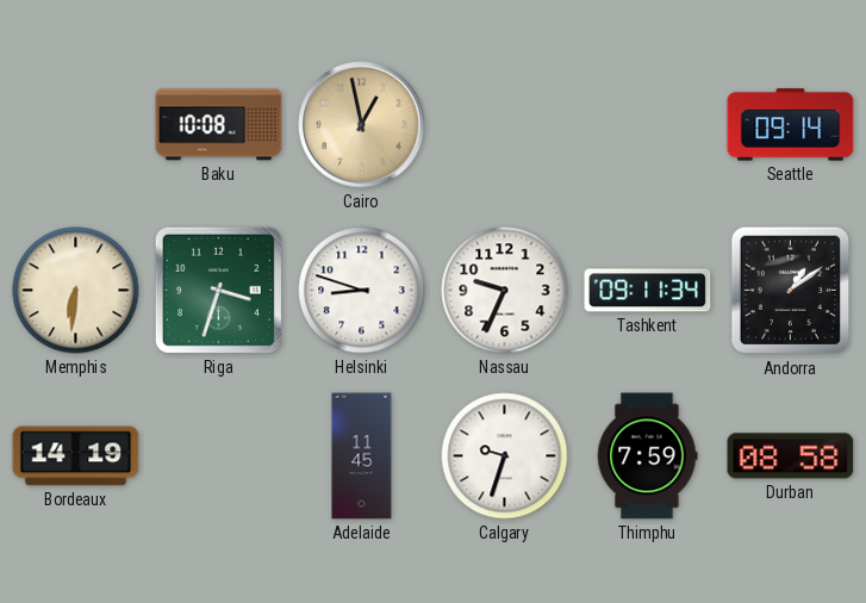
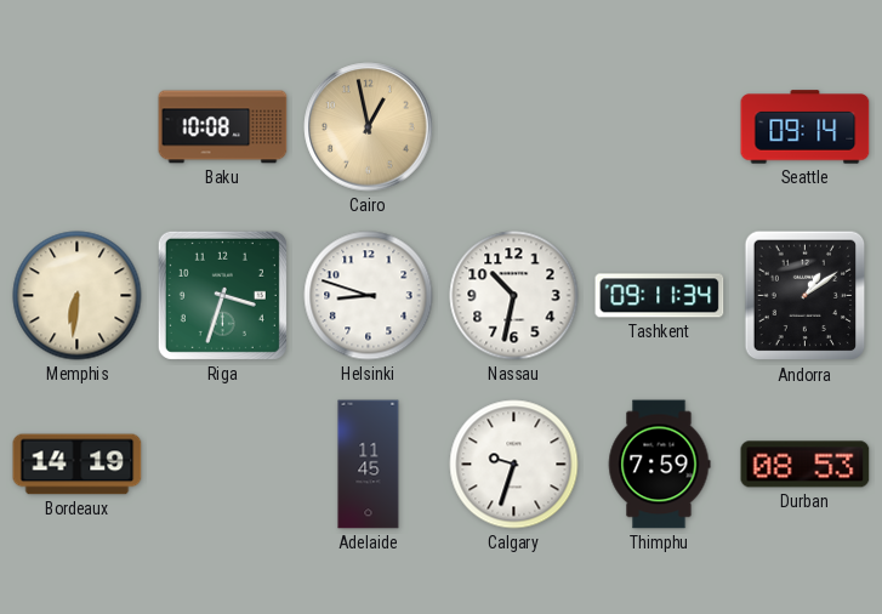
Nassau: 9:34 -> 10:32 (514, 296)
Durban: 08:58 -> 08:53 (806, 465)
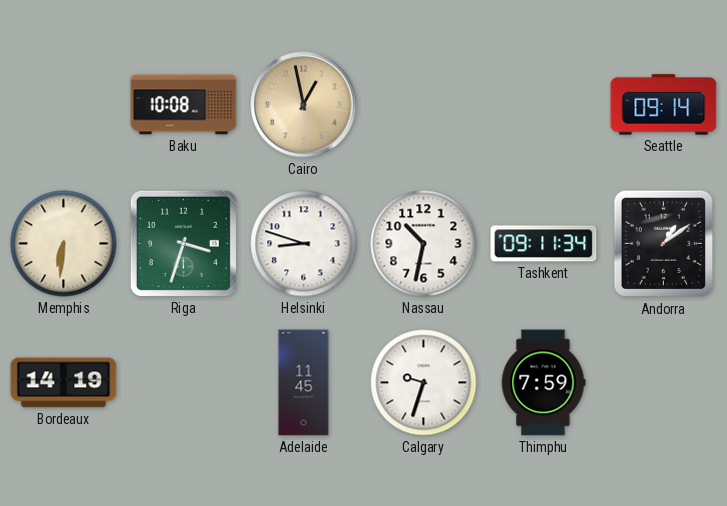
Durban: 08:53 -> none (806, 465)
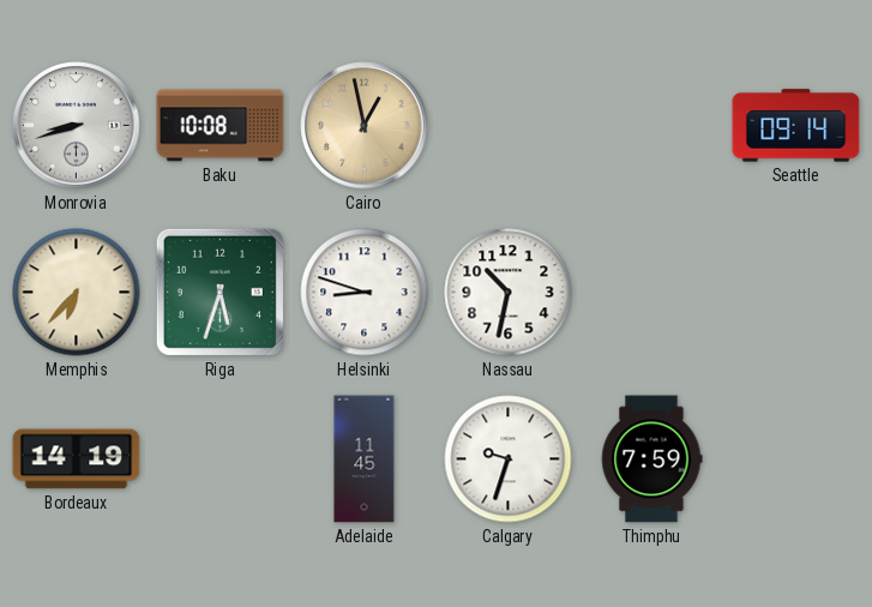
Monrovia: none -> 8:42 (77, 126)
Memphis: 6:31 -> 6:37 (77, 293)
Riga: 3:33 -> 5:33 (219, 292)
Tashkent: 09:11 -> none (544, 244)
Andorra: 1:09 -> none (664, 244)
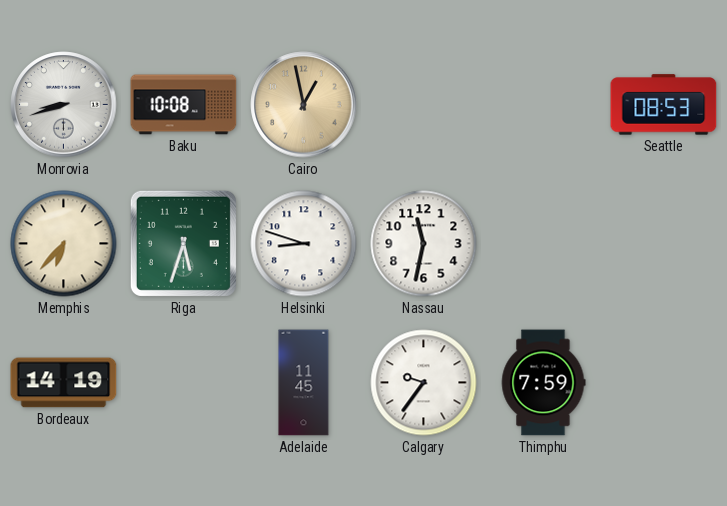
Seattle: 09:14 -> 08:53 (664, 105)
Nassau: 10:32 -> 11:32 (424, 244)
Calgary: 9:33 -> 9:36 (424, 383)
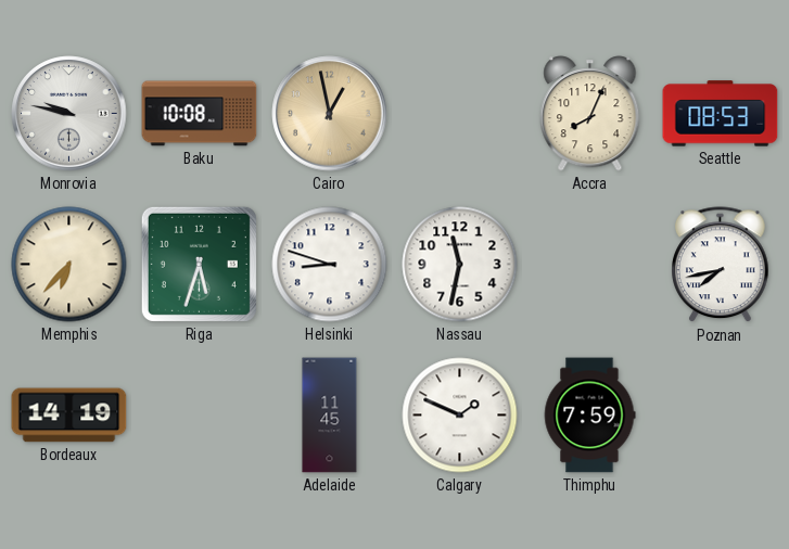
Monrovia: 8:42 -> 9:47 (69, 114)
Accra: none -> 8:04 (590, 114)
Poznan: none -> 7:43 (721, 265)
Calgary: 9:36 -> 1:49 (460, 416)
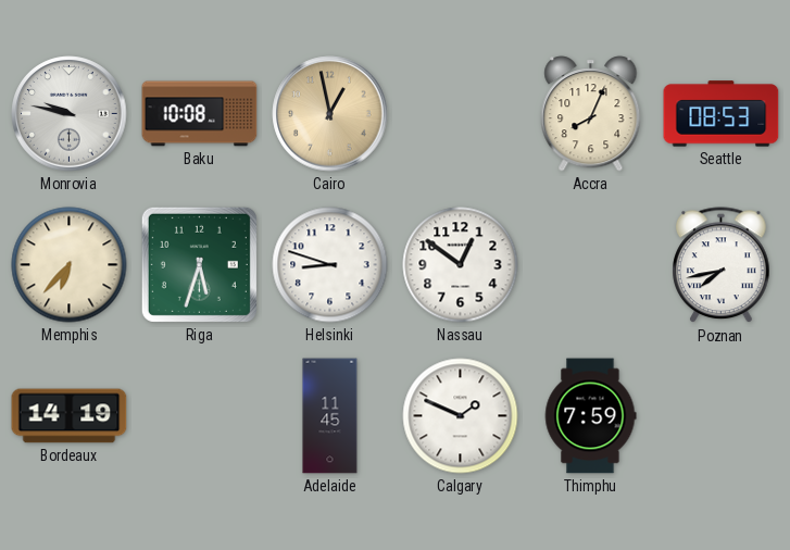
Nassau: 11:32 -> 12:51 (461, 265)
